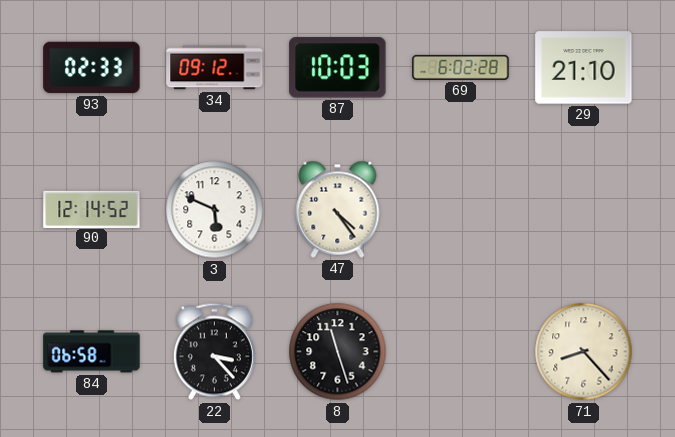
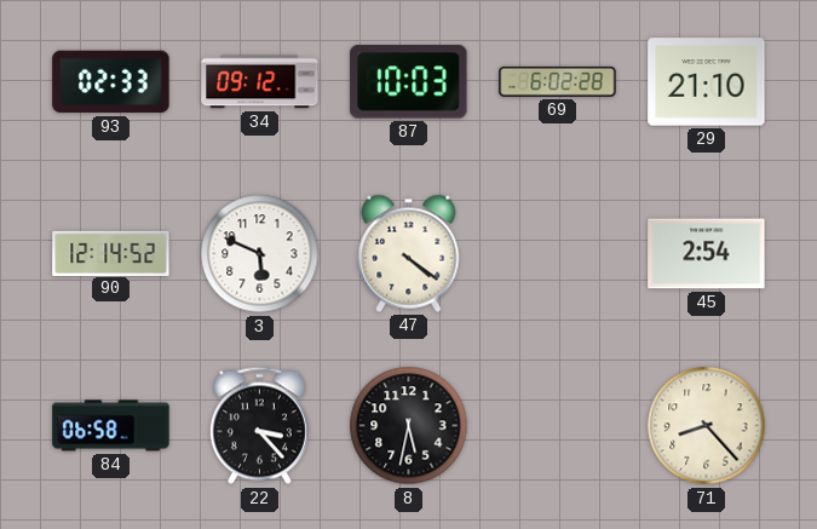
47: 4:24 -> 4:21 (409, 253)
45: none -> 2:54 (707, 254)
8: 11:27 -> 5:32 (409, 426)
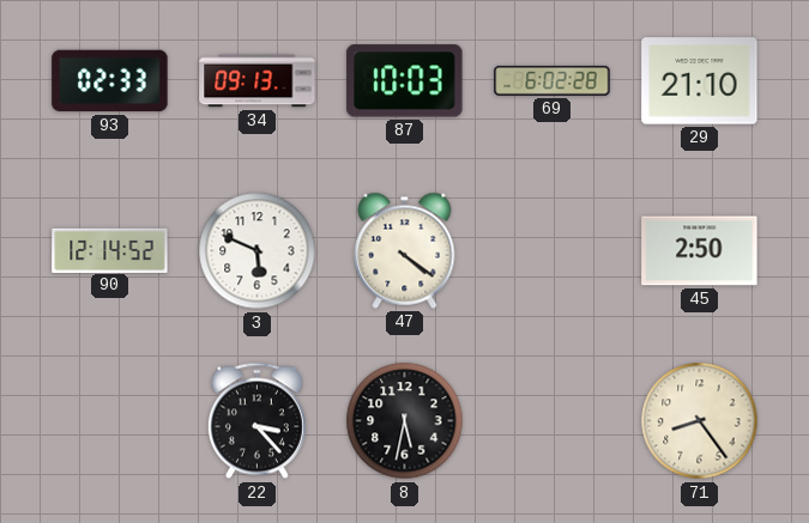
34: 09:12 -> 09:13 (258, 81)
45: 2:54 -> 2:50 (700, 251)
84: 06:58 -> none (111, 426)
71: 8:23 -> 8:24 (700, 421)
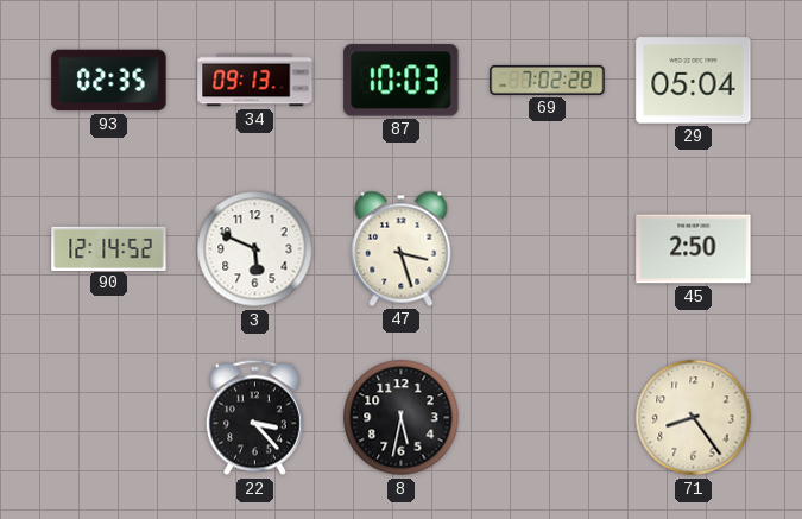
93: 02:33 -> 02:35 (109, 81)
69: 6:02 -> 7:02 (548, 80)
29: 21:10 -> 05:04 (694, 81)
47: 4:21 -> 3:27 (402, 248)
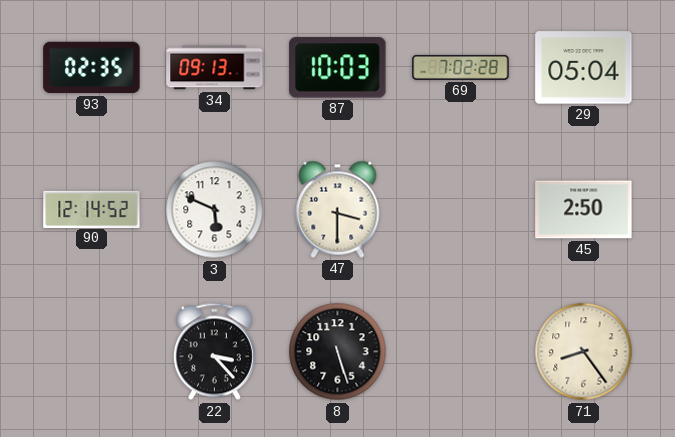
47: 3:27 -> 3:30 (338, 209)
8: 5:32 -> 5:27 (338, 352)
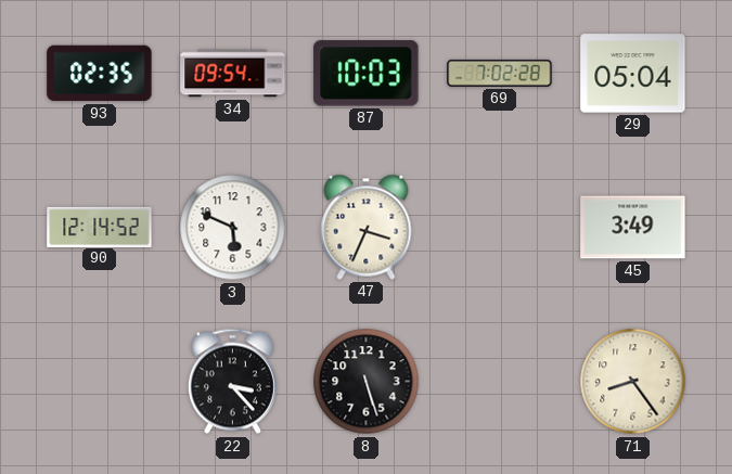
34: 09:13 -> 09:54 (233, 74)
47: 3:30 -> 3:34 (367, 227)
45: 2:50 -> 3:49 (633, 228)
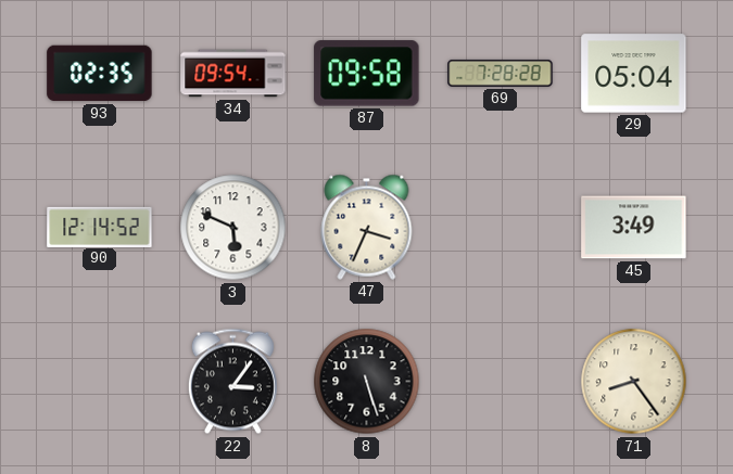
87: 10:03 -> 09:58 (367, 74)
69: 7:02 -> 7:28 (501, 73)
22: 3:23 -> 3:06 (232, 382)
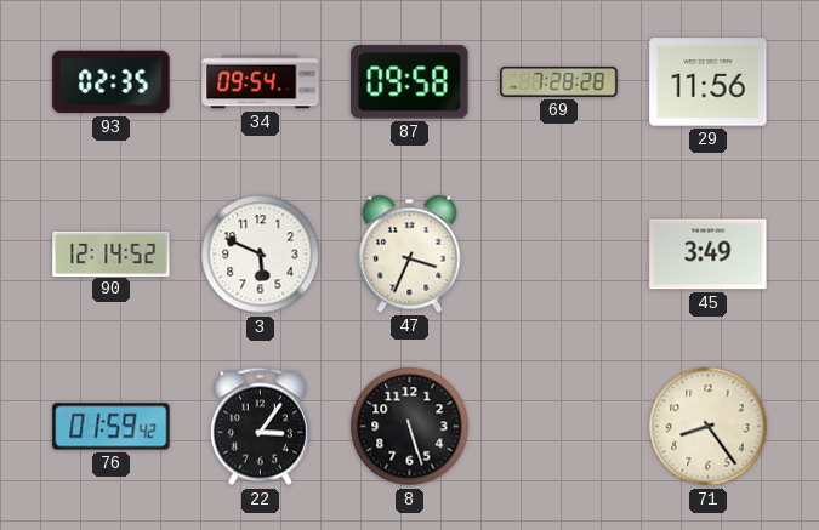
29: 05:04 -> 11:56 (709, 82)
76: none -> 01:59 (112, 427)
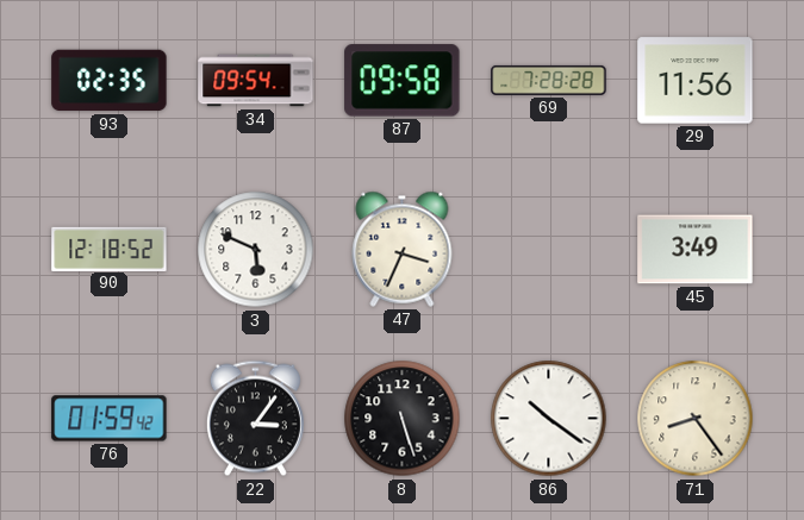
90: 12:14 -> 12:18 (110, 249)
86: none -> 10:21 (549, 419)
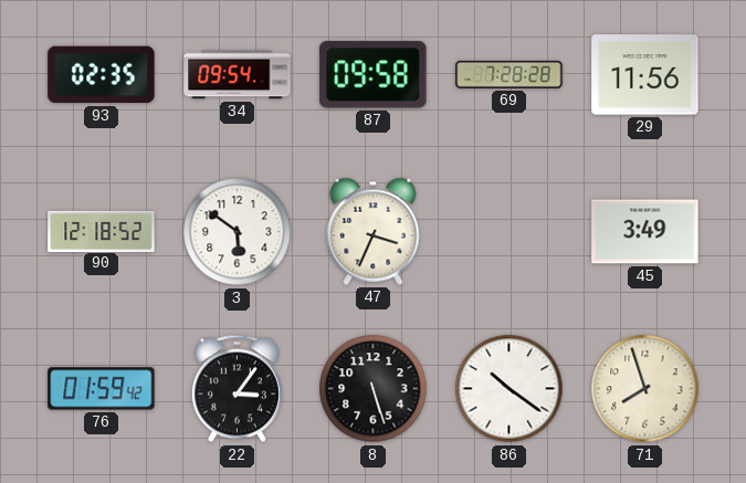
3: 5:49 -> 5:51 (238, 232)
71: 8:24 -> 7:57 (645, 389)
